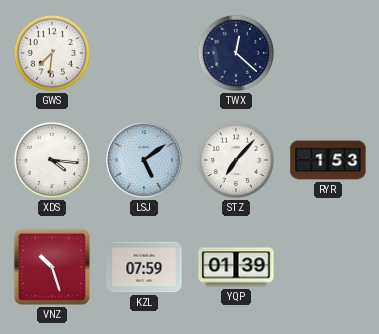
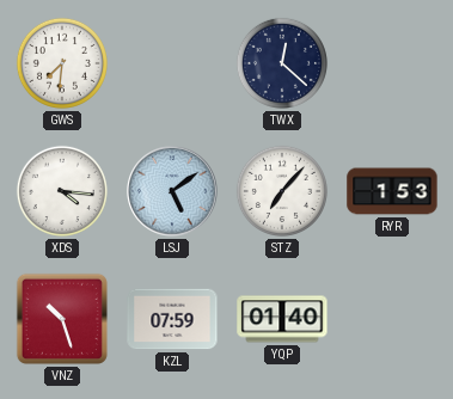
YQP: 01:39 -> 01:40 (282, 319)
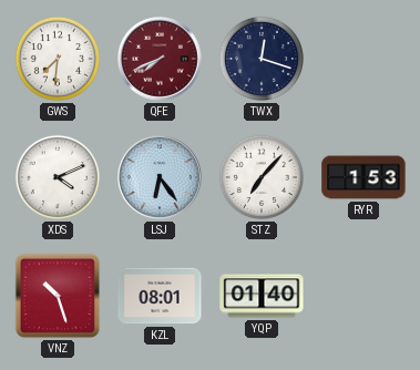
QFE: none -> 7:41 (161, 60)
TWX: 12:22 -> 12:18 (262, 59)
XDS: 4:16 -> 4:11 (58, 177)
LSJ: 5:09 -> 6:24 (161, 178)
KZL: 07:59 -> 08:01 (160, 296)
